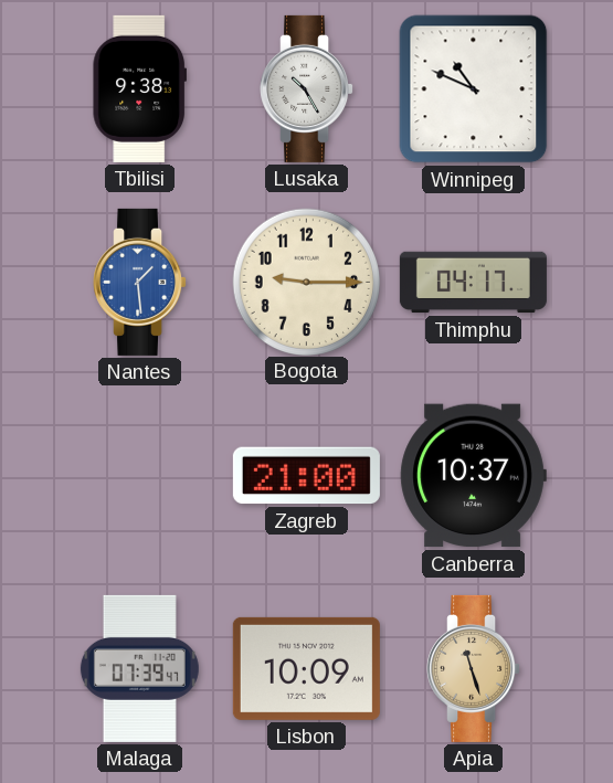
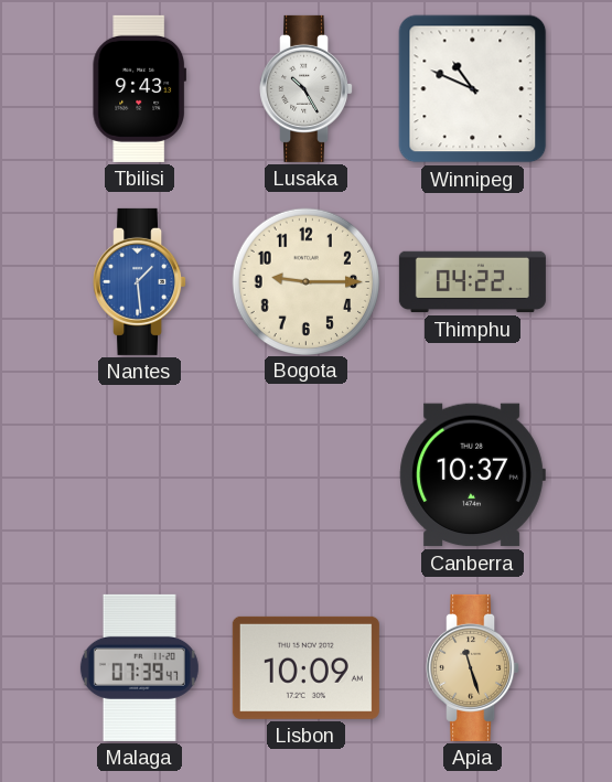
Tbilisi: 9:38 -> 9:43 (139, 88)
Thimphu: 04:17 -> 04:22 (472, 282)
Zagreb: 21:00 -> none (306, 476)
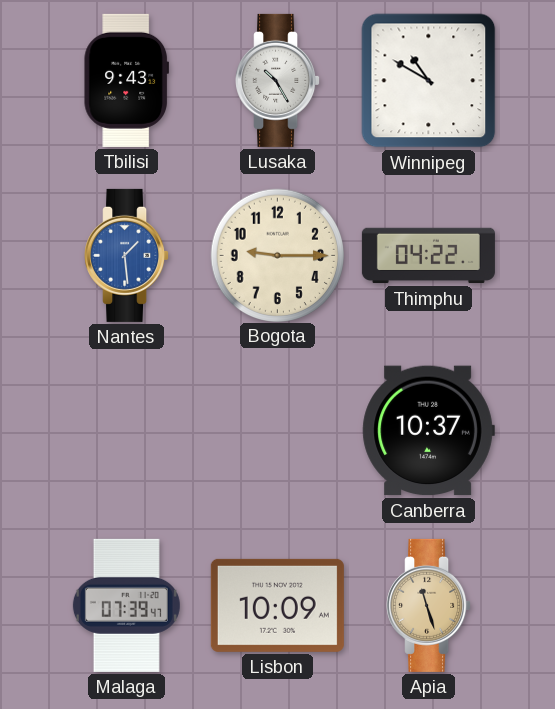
Winnipeg: 10:49 -> 10:50 (429, 81)
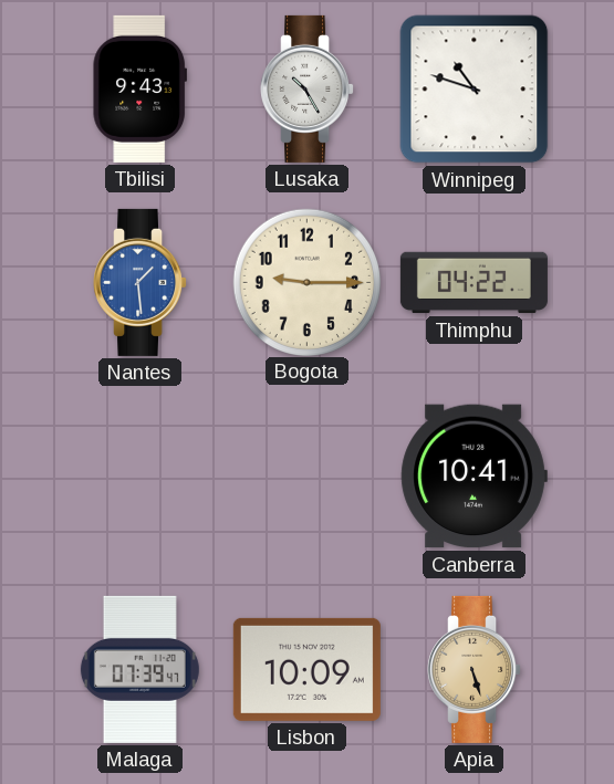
Winnipeg: 10:50 -> 10:48 (475, 90)
Canberra: 10:37 -> 10:41 (473, 477)
Apia: 11:27 -> 5:27 (475, 669)
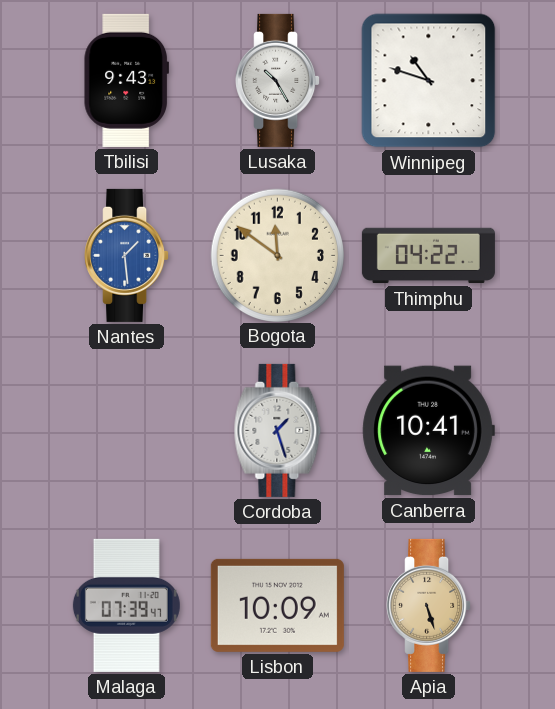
Bogota: 9:15 -> 11:51 (277, 255)
Cordoba: none -> 1:27 (278, 430)
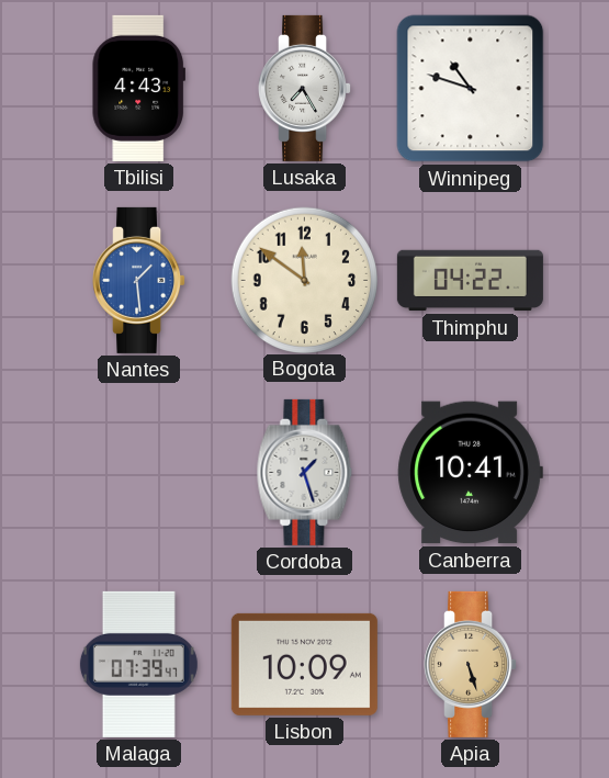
Tbilisi: 9:43 -> 4:43 (138, 88)
Lusaka: 10:25 -> 7:25 (305, 88)
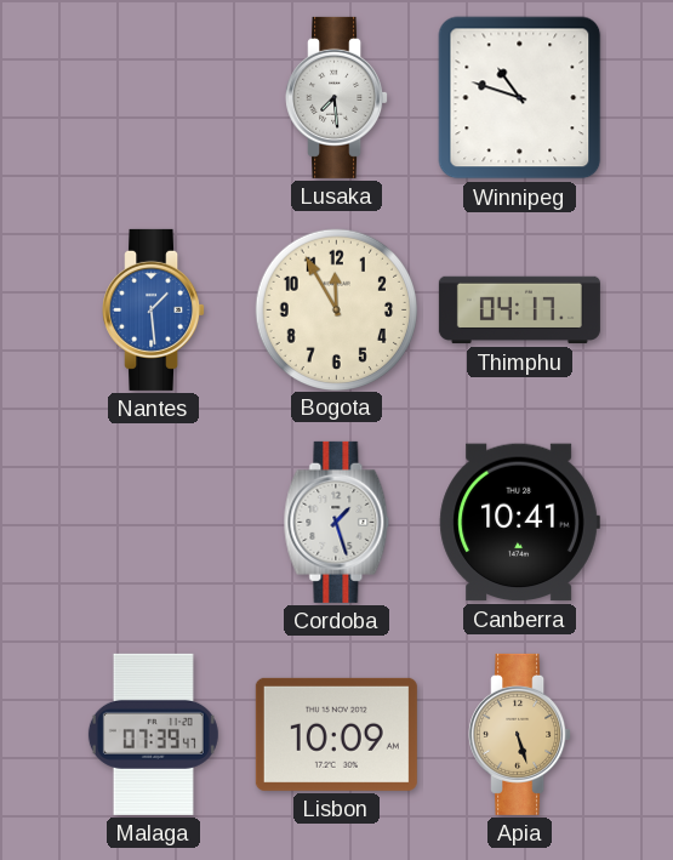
Tbilisi: 4:43 -> none (138, 88)
Lusaka: 7:25 -> 7:29 (337, 97)
Bogota: 11:51 -> 11:55 (336, 309)
Thimphu: 04:22 -> 04:17 (519, 311)
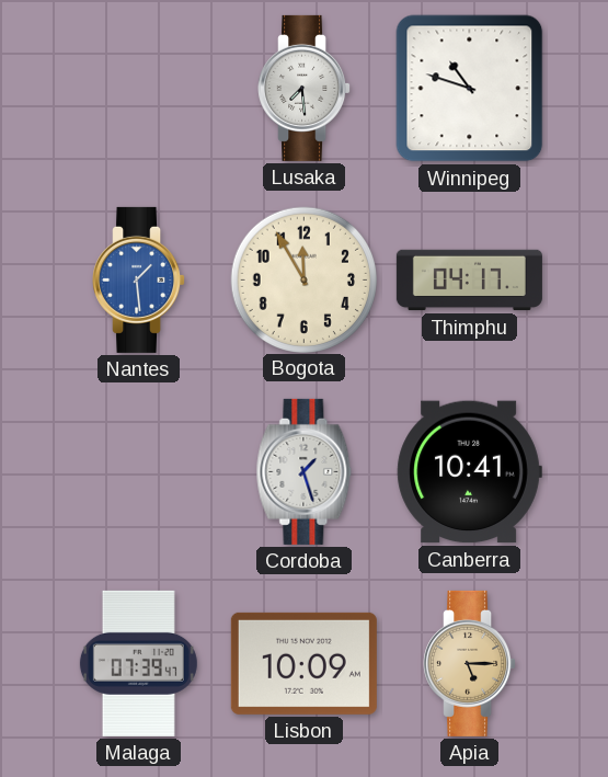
Apia: 5:27 -> 5:15 (470, 663)
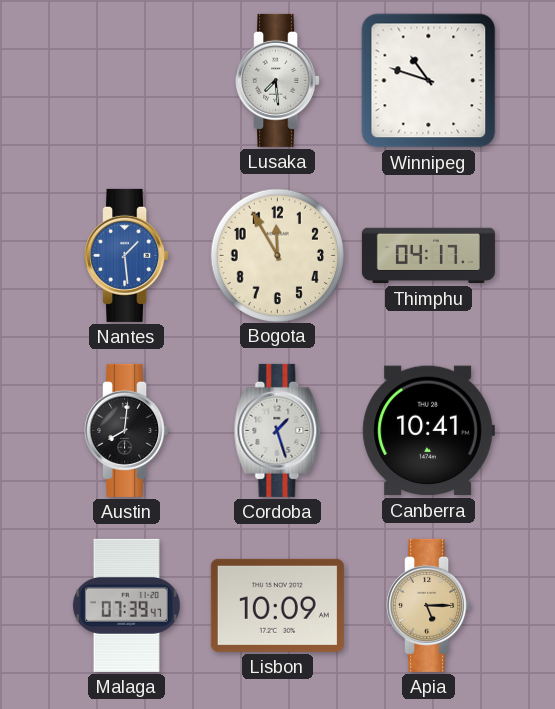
Austin: none -> 8:01 (127, 430)
